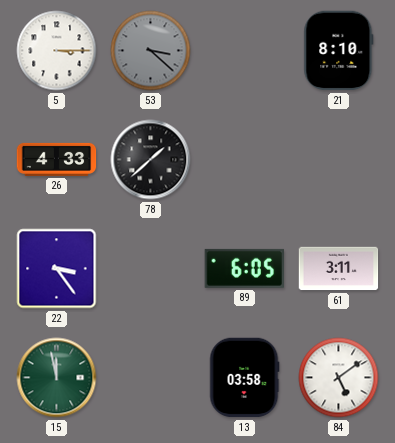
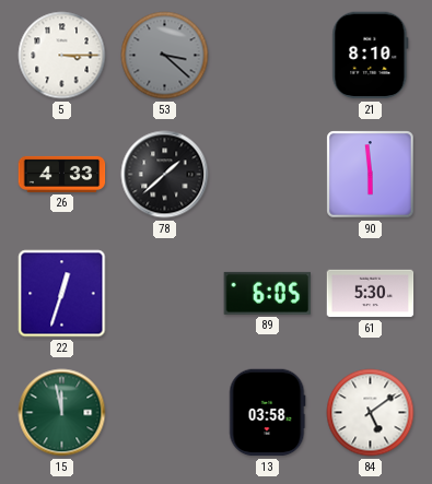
90: none -> 5:59 (371, 175)
22: 3:24 -> 12:33 (62, 294)
61: 3:11 -> 5:30 (371, 294)
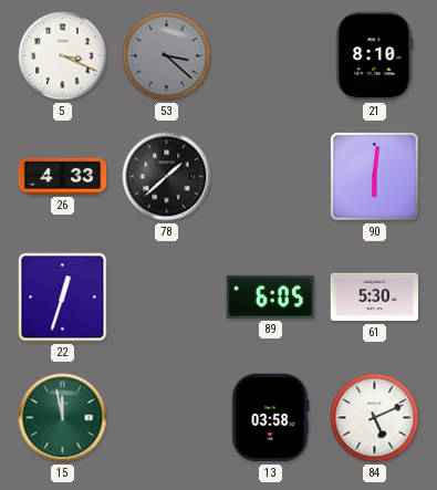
5: 3:15 -> 3:19 (63, 56)
90: 5:59 -> 6:01 (375, 177)
84: 5:09 -> 5:11 (375, 418)
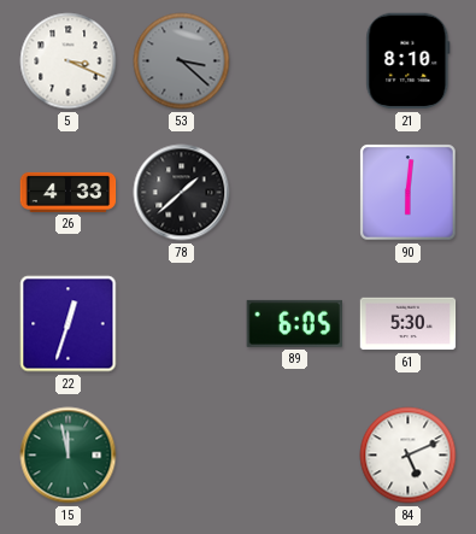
13: 03:58 -> none (271, 418)
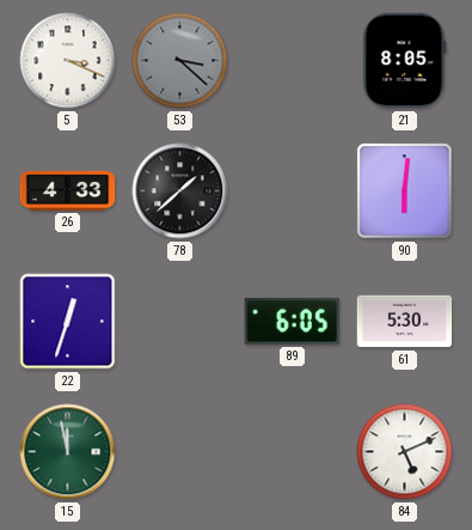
21: 8:10 -> 8:05 (405, 61)
